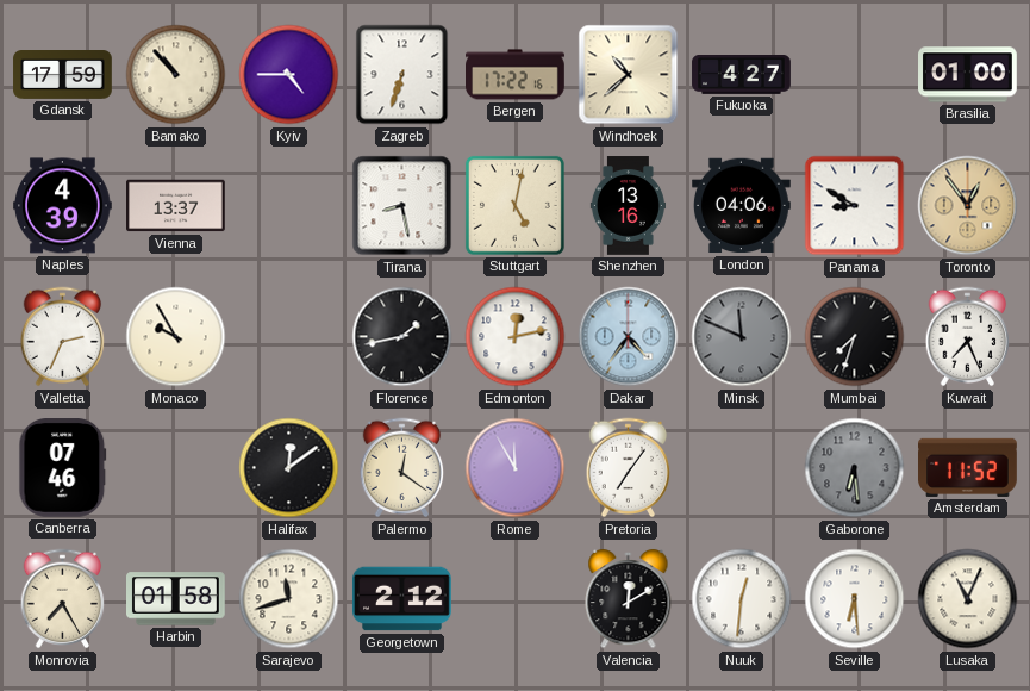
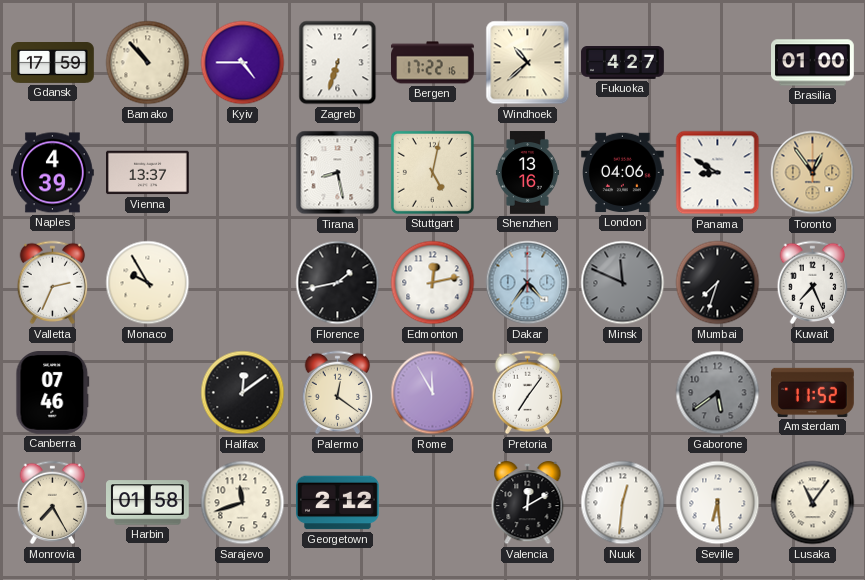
Gaborone: 6:29 -> 5:39 (718, 393)
Lusaka: 11:04 -> 11:06 (813, 503)
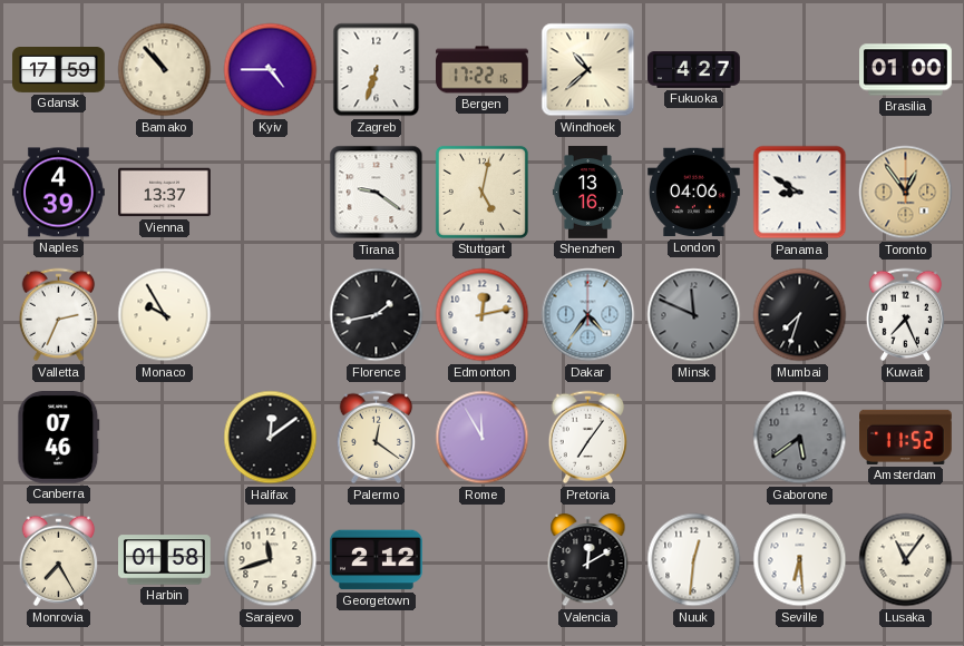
Tirana: 8:28 -> 9:21 (377, 193)
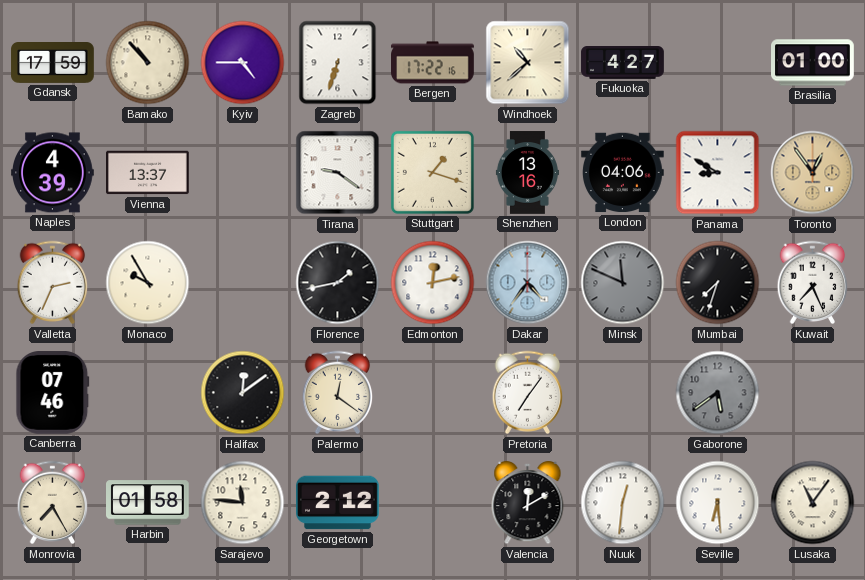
Stuttgart: 5:02 -> 1:18 (432, 172)
Rome: 11:55 -> none (483, 438)
Amsterdam: 11:52 -> none (906, 437)
Sarajevo: 11:42 -> 11:46 (243, 503)
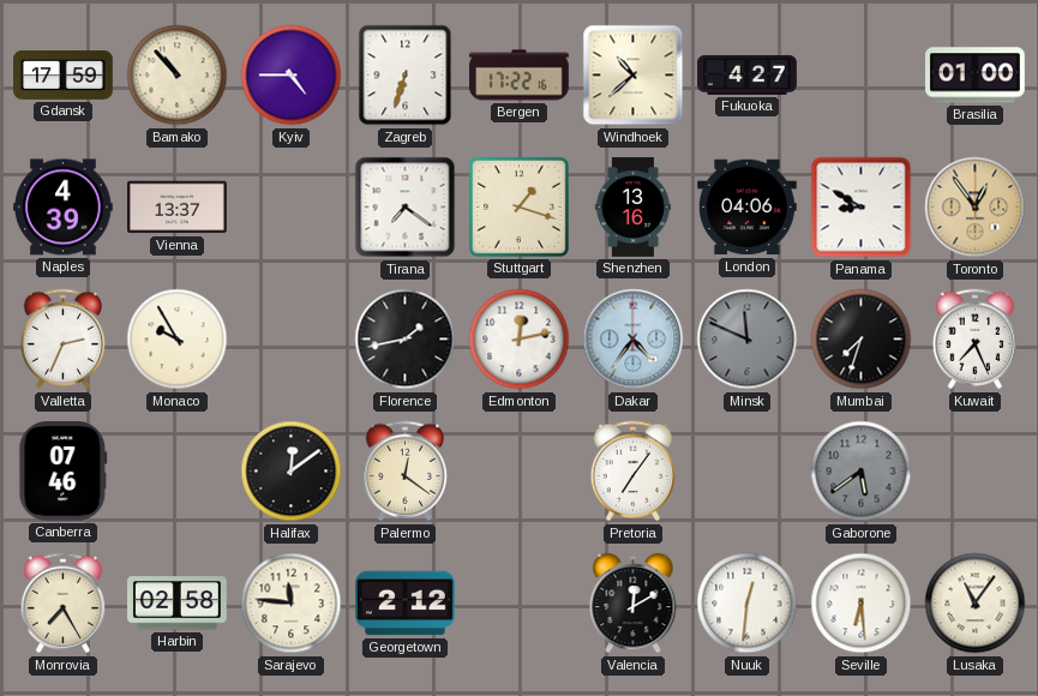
Tirana: 9:21 -> 7:21 (406, 208)
Harbin: 01:58 -> 02:58 (178, 604)
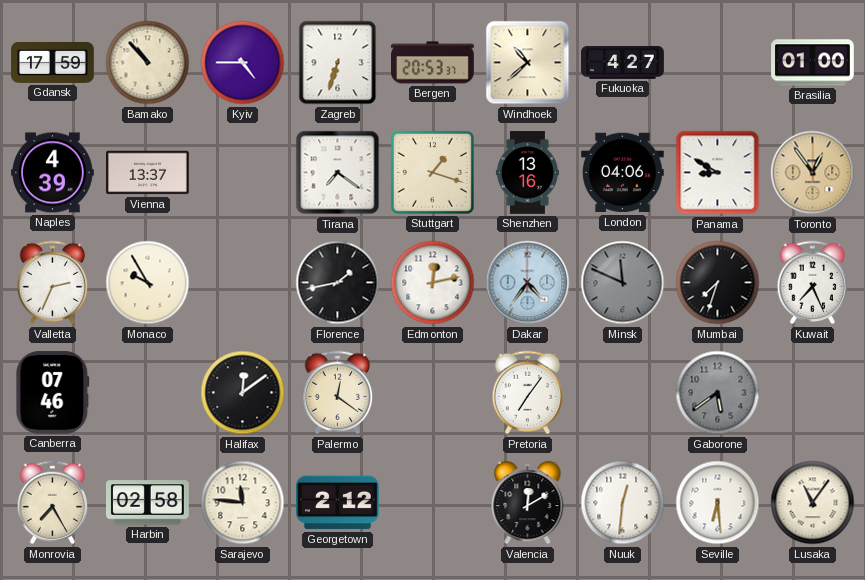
Bergen: 17:22 -> 20:53 (433, 63)
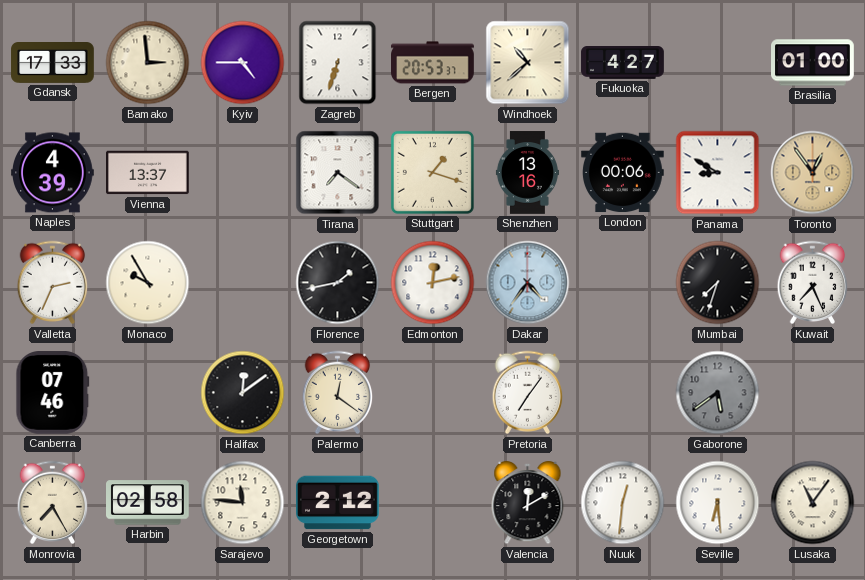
Gdansk: 17:59 -> 17:33 (53, 63)
Bamako: 10:53 -> 2:59 (148, 63)
London: 04:06 -> 00:06 (623, 173)
Minsk: 11:49 -> none (623, 283)
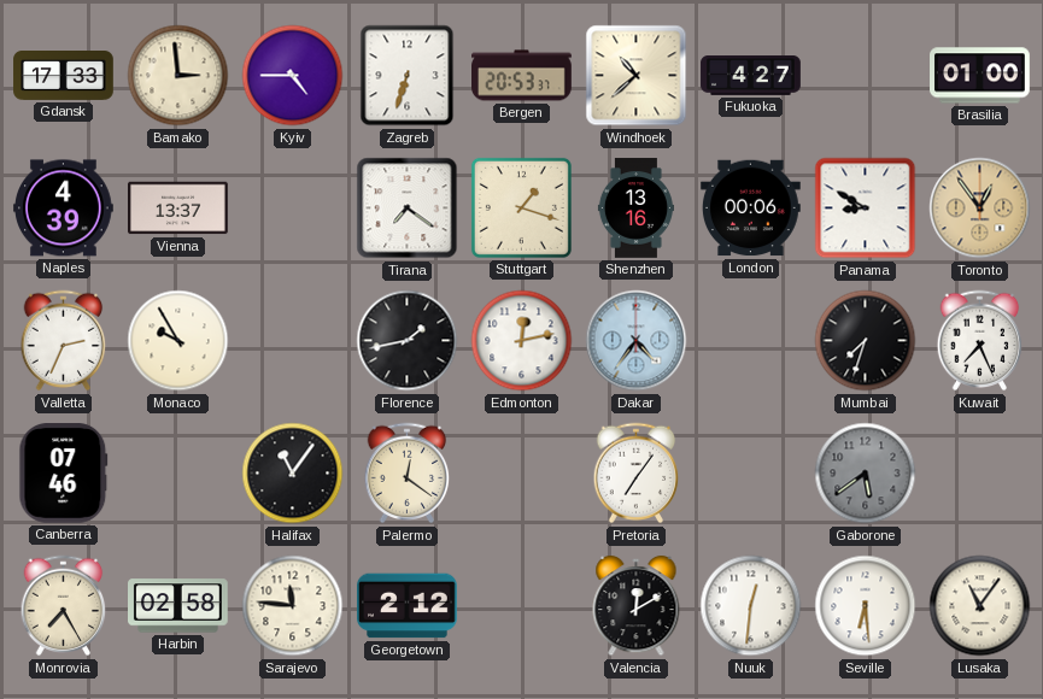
Halifax: 12:09 -> 11:06 (293, 474)
